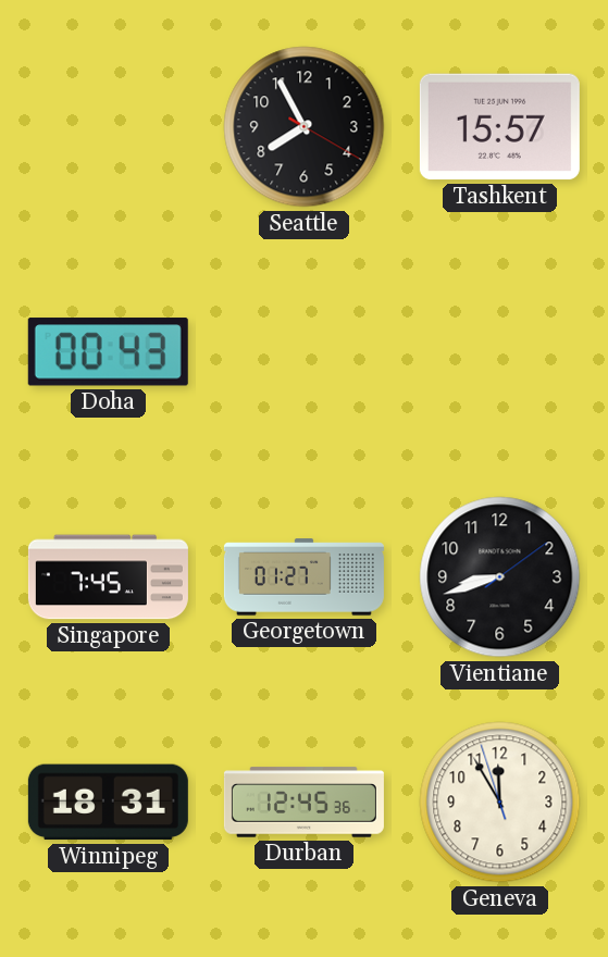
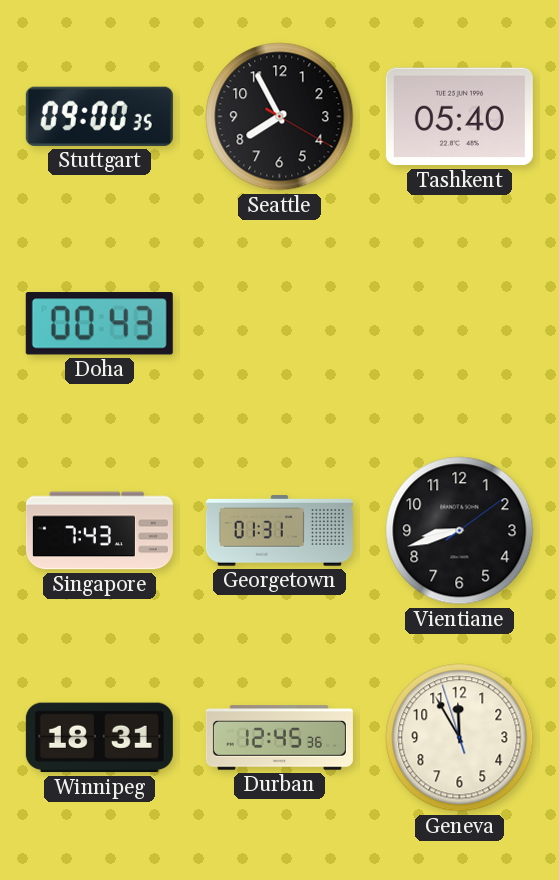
Stuttgart: none -> 09:00 (99, 116)
Tashkent: 15:57 -> 05:40 (459, 117)
Singapore: 7:45 -> 7:43 (99, 531)
Georgetown: 01:27 -> 01:31 (279, 531)
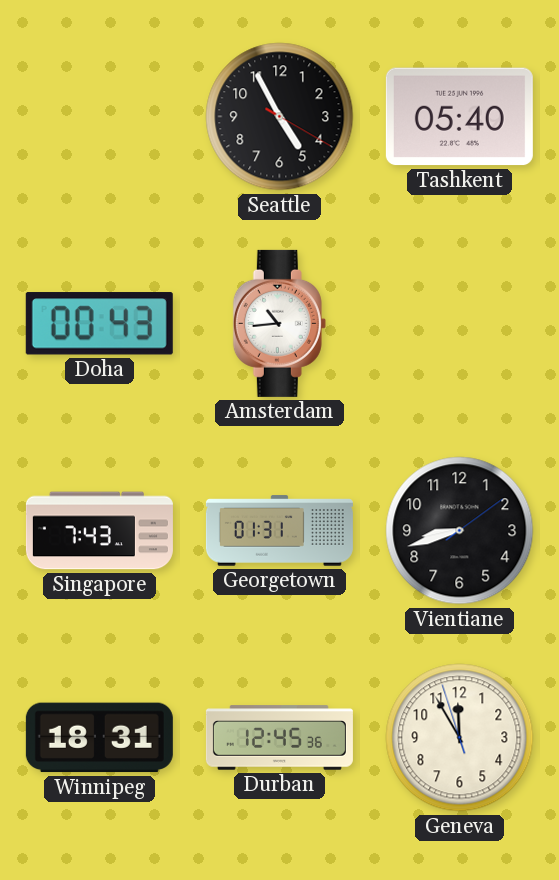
Stuttgart: 09:00 -> none (99, 116)
Seattle: 7:55 -> 4:55 (280, 117)
Amsterdam: none -> 10:44 (279, 323)
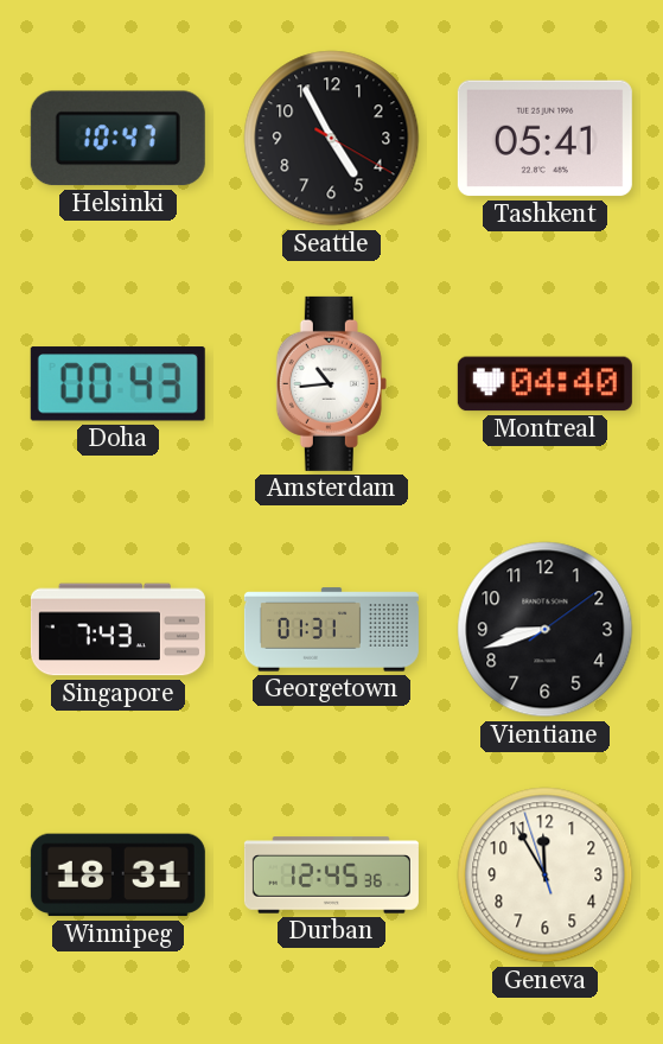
Helsinki: none -> 10:47 (117, 139)
Tashkent: 05:40 -> 05:41 (544, 139)
Montreal: none -> 04:40 (544, 384)
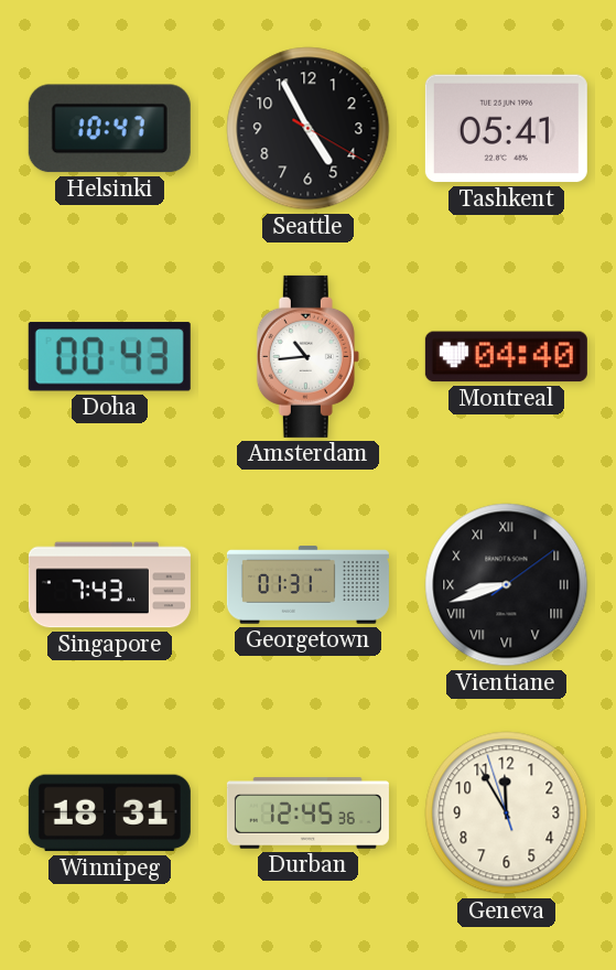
Vientiane numerals: Arabic -> Roman (507, 585)
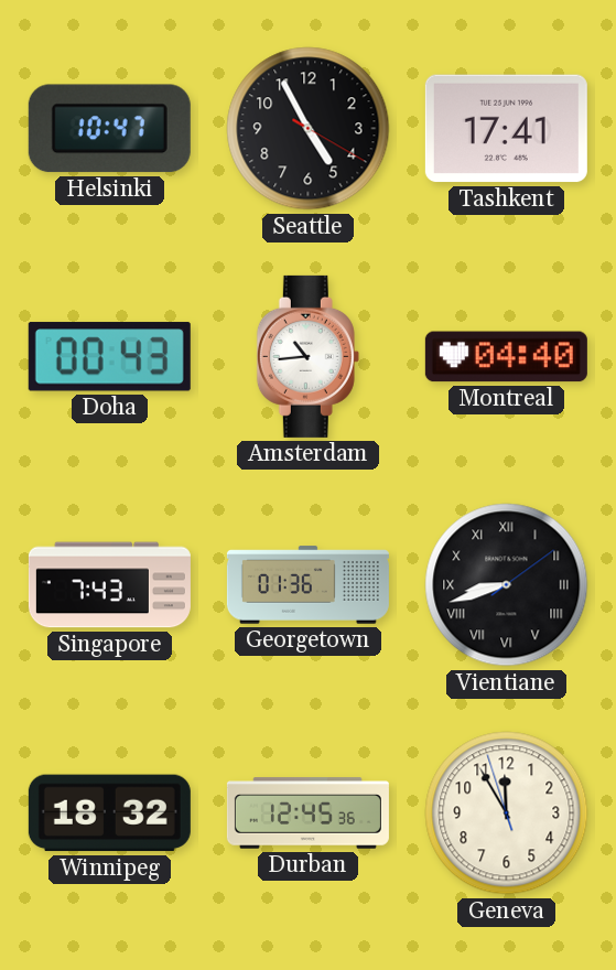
Tashkent: 05:41 -> 17:41 (506, 129)
Georgetown: 01:31 -> 01:36 (307, 585)
Winnipeg: 18:31 -> 18:32 (109, 813)
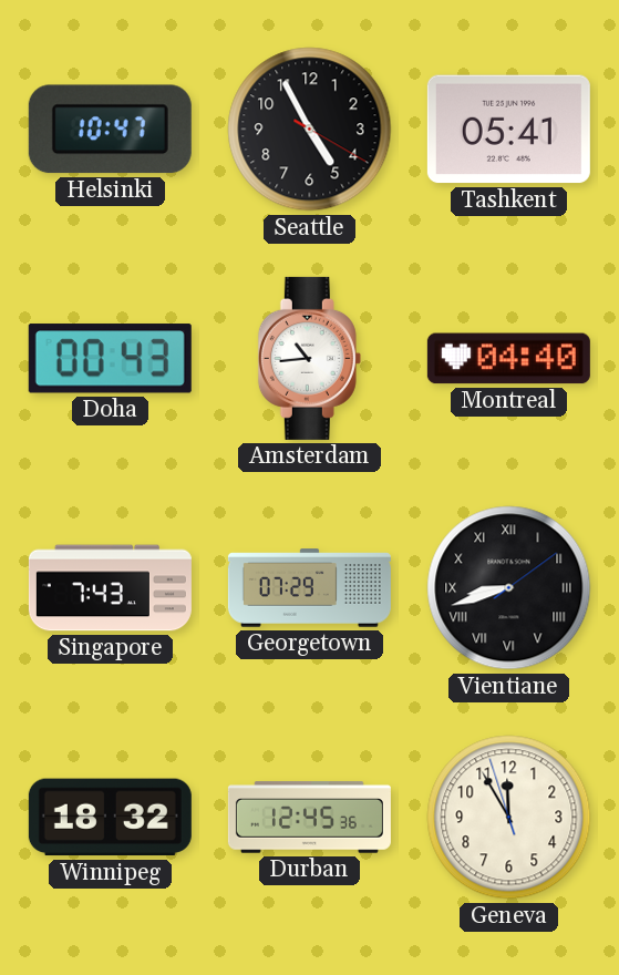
Tashkent: 17:41 -> 05:41 (508, 130)
Georgetown: 01:36 -> 07:29 (309, 588)
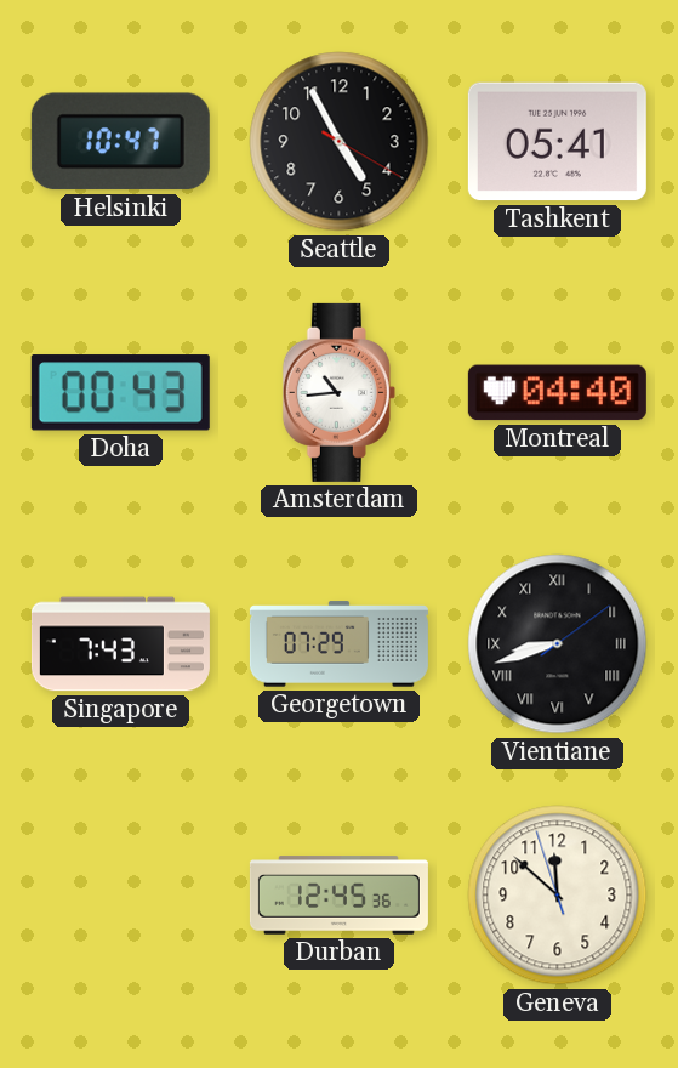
Winnipeg: 18:32 -> none (110, 818)
Geneva: 11:54 -> 11:51 (558, 896)
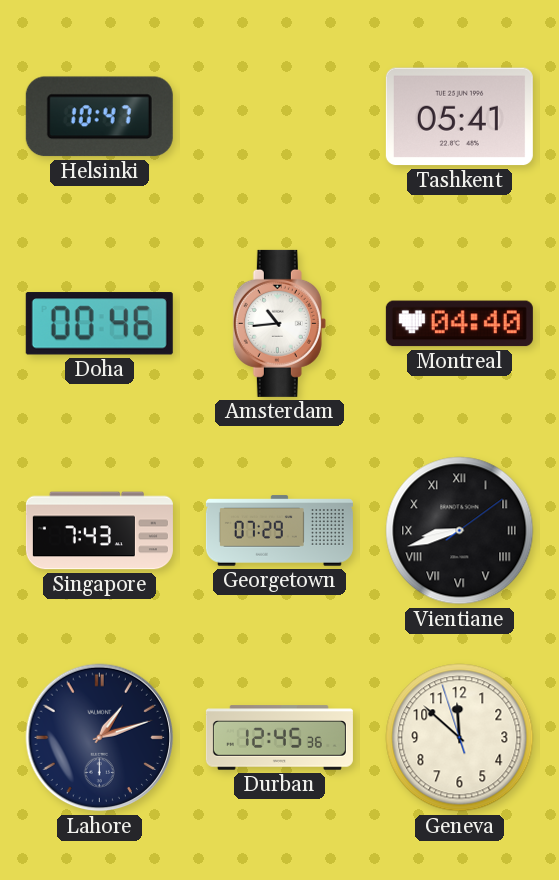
Seattle: 4:55 -> none (340, 142)
Doha: 00:43 -> 00:46 (99, 324)
Lahore: none -> 1:12 (100, 738)
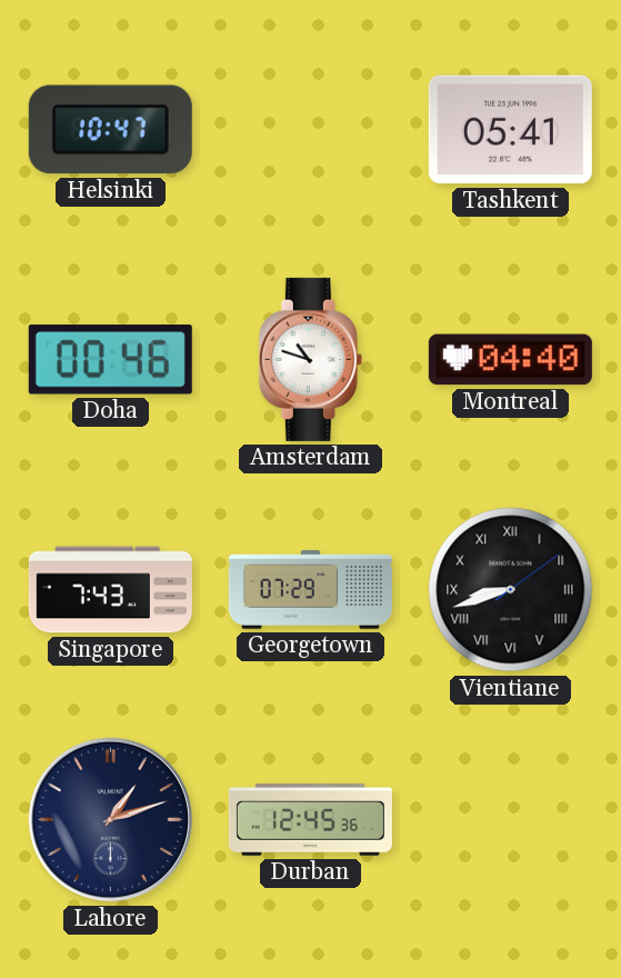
Amsterdam: 10:44 -> 10:48 (310, 359)
Geneva: 11:51 -> none (460, 738)
